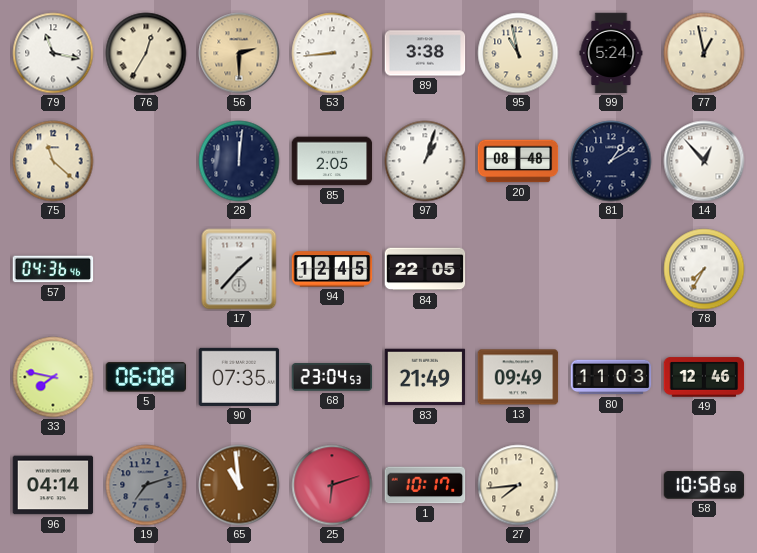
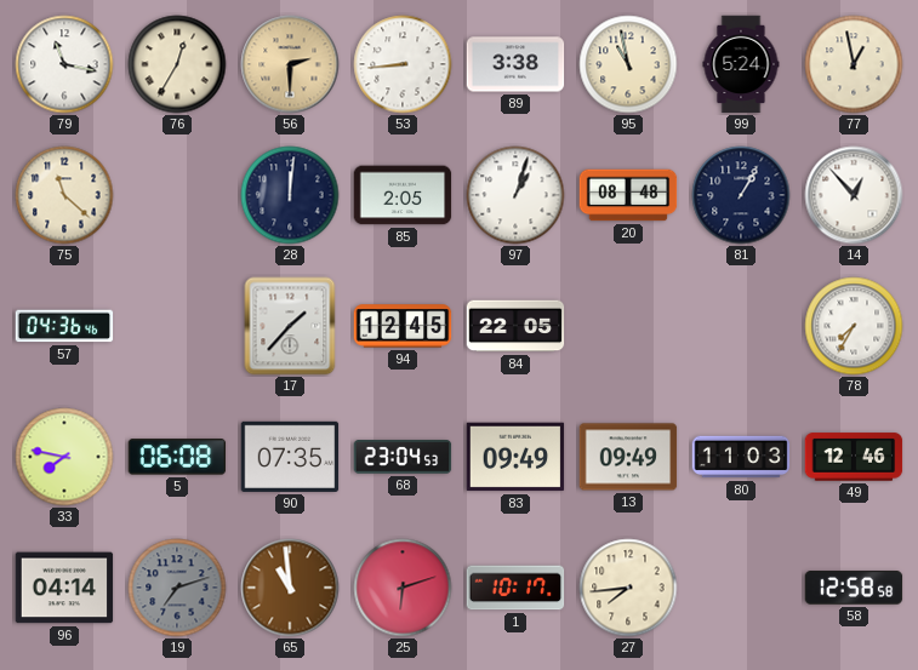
81: 1:10 -> 1:05 (741, 195)
83: 21:49 -> 09:49 (515, 457)
58: 10:58 -> 12:58 (854, 588)
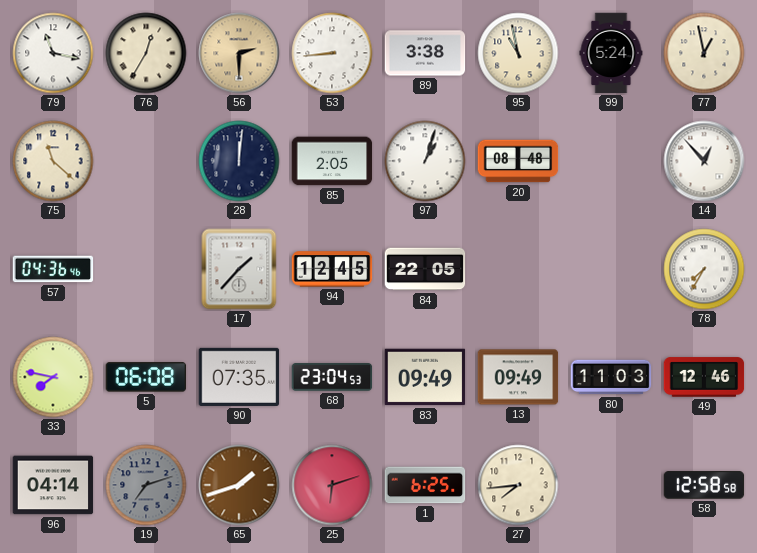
81: 1:05 -> none (741, 195)
65: 10:59 -> 1:42 (239, 485)
1: 10:17 -> 6:25 (425, 485)
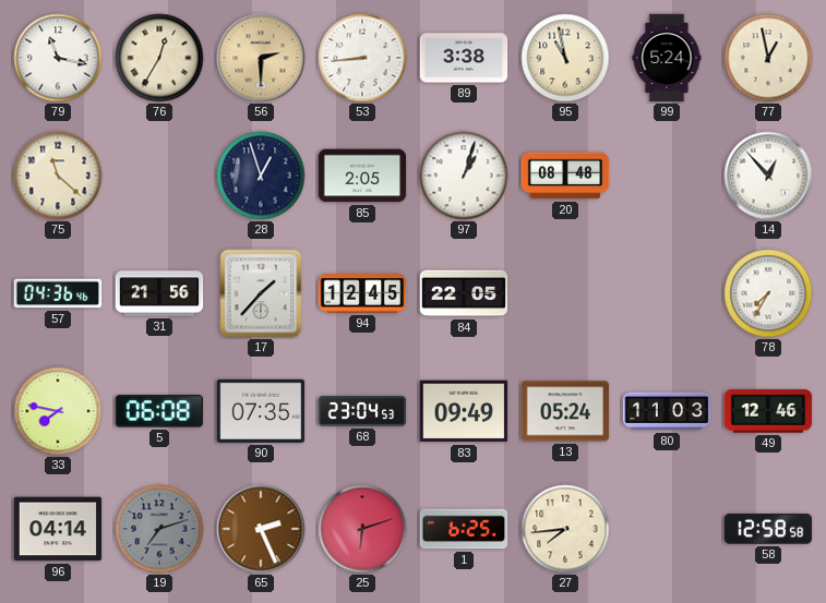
28: 12:01 -> 12:57 (261, 176)
31: none -> 21:56 (159, 293)
13: 09:49 -> 05:24 (565, 411)
65: 1:42 -> 2:26 (261, 529)
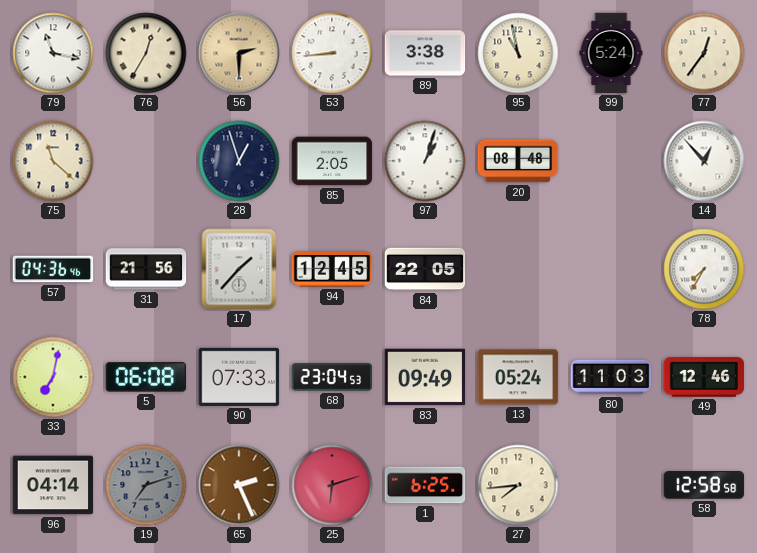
77: 12:58 -> 12:36 (704, 53)
33: 7:47 -> 7:02 (53, 377)
90: 07:35 -> 07:33 (239, 377)
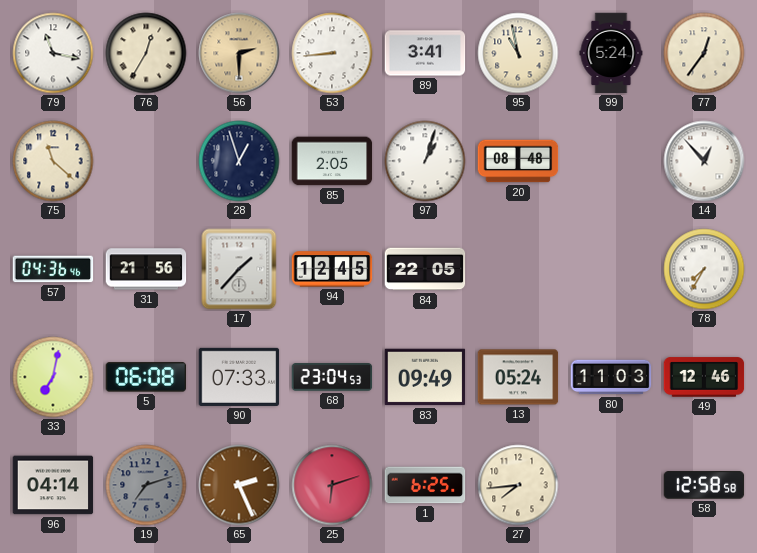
89: 3:38 -> 3:41 (425, 53)
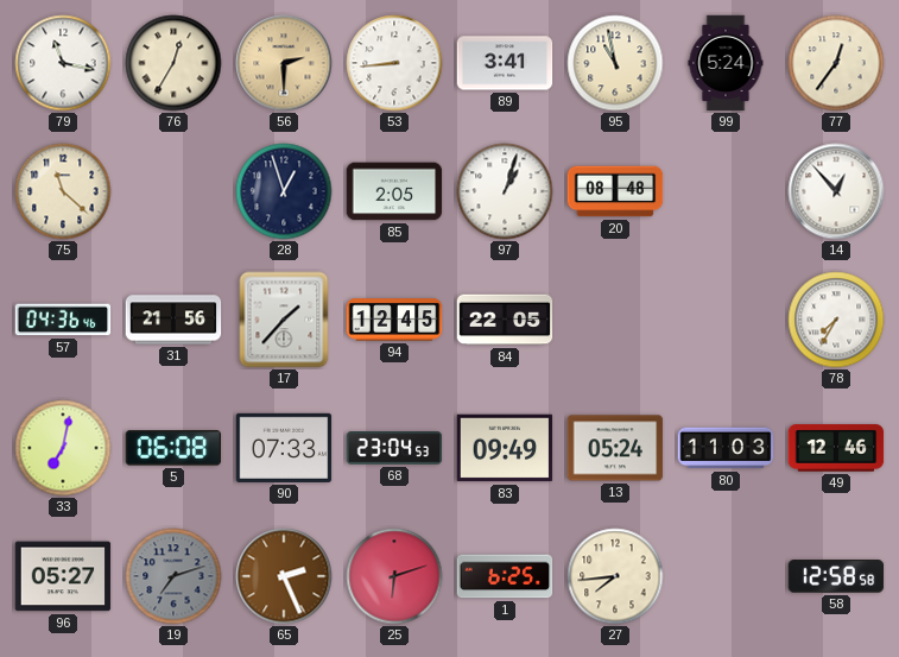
96: 04:14 -> 05:27 (63, 576)
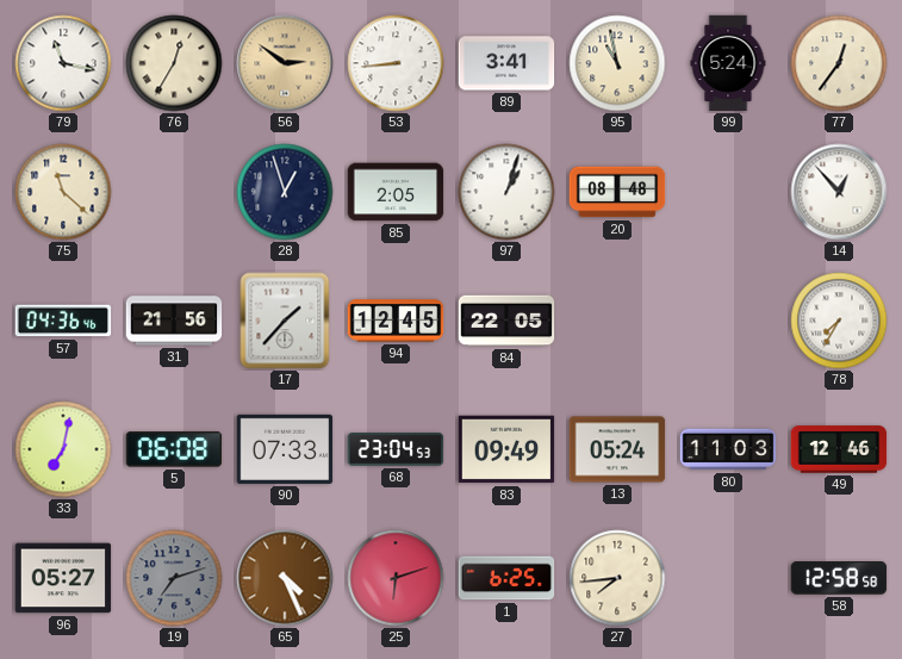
56: 2:30 -> 2:51 (285, 63)
65: 2:26 -> 4:26 (285, 578)
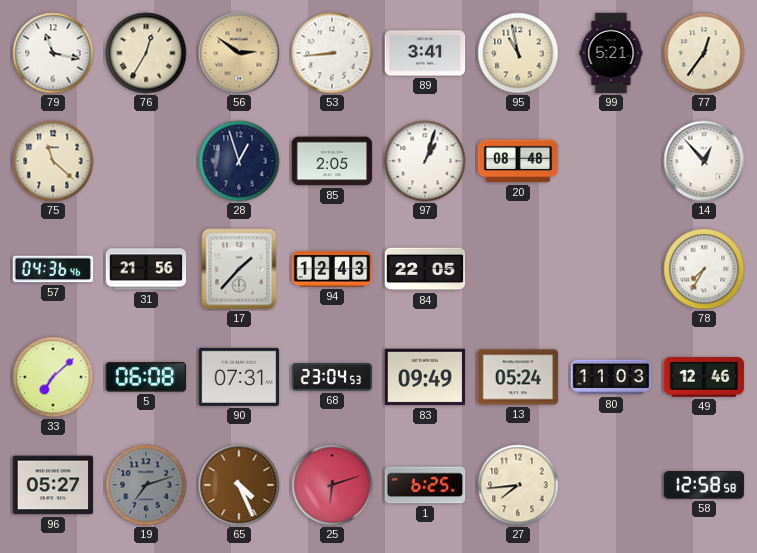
99: 5:24 -> 5:21 (611, 53)
94: 12:45 -> 12:43 (332, 269)
33: 7:02 -> 7:08 (53, 377)
90: 07:33 -> 07:31 (239, 377)
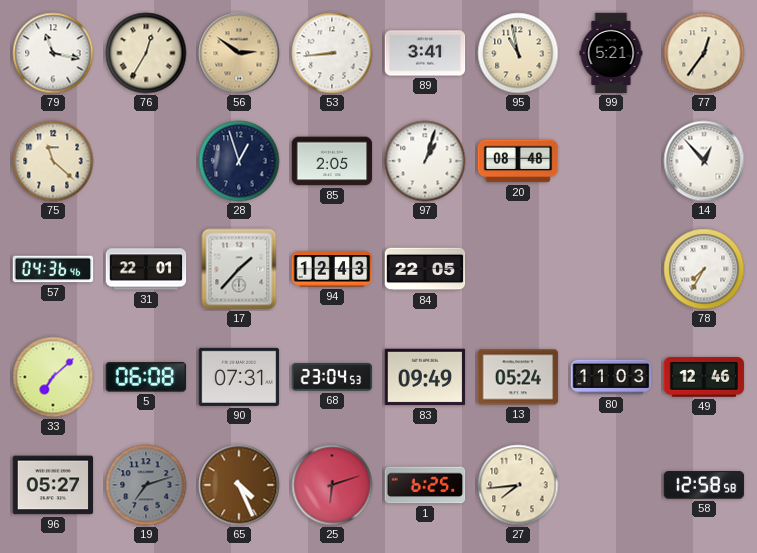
31: 21:56 -> 22:01 (146, 269)
